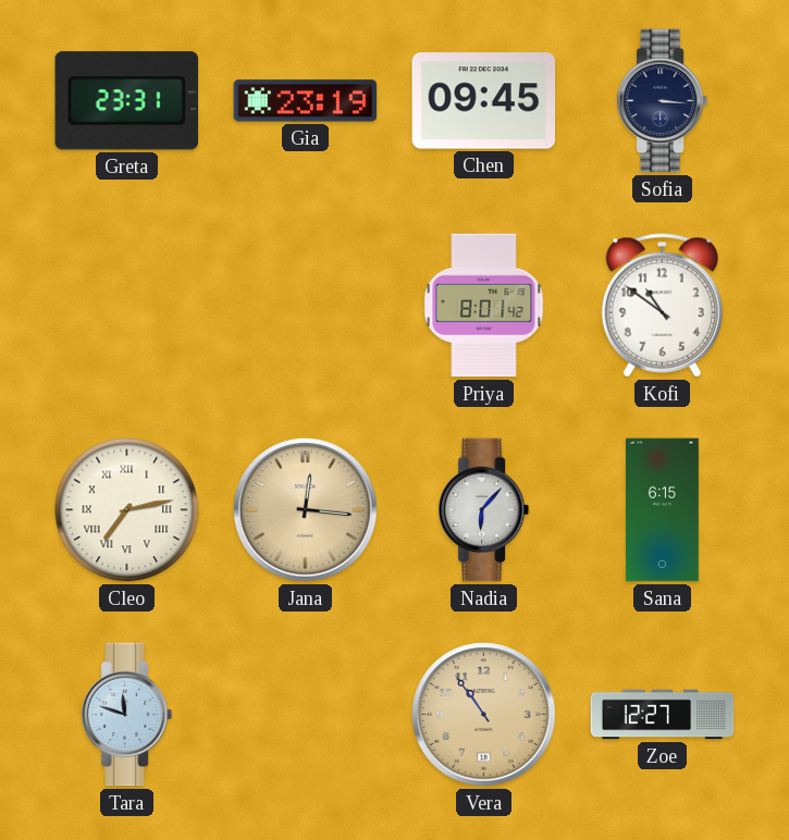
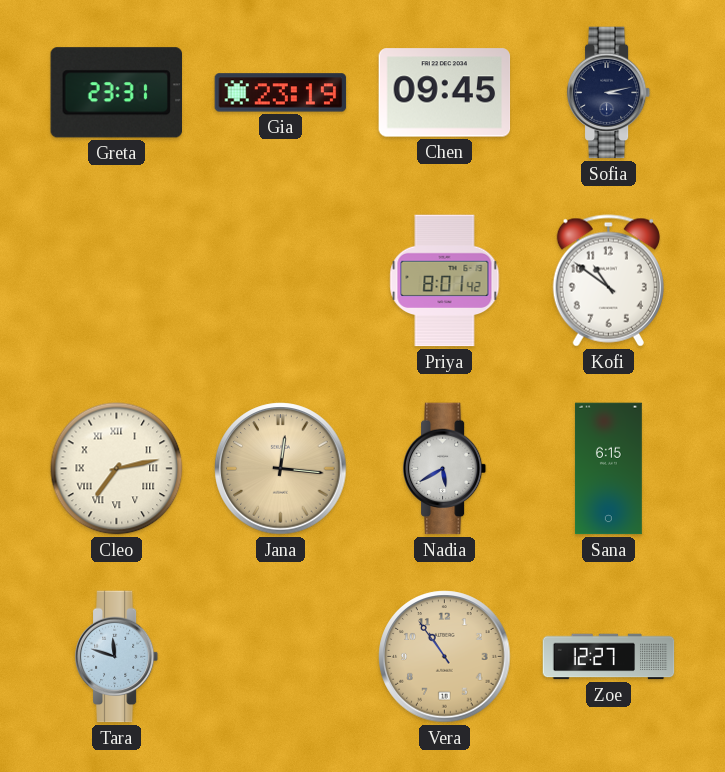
Sofia: 3:16 -> 3:13 (609, 93)
Nadia: 6:07 -> 5:40 (445, 469)
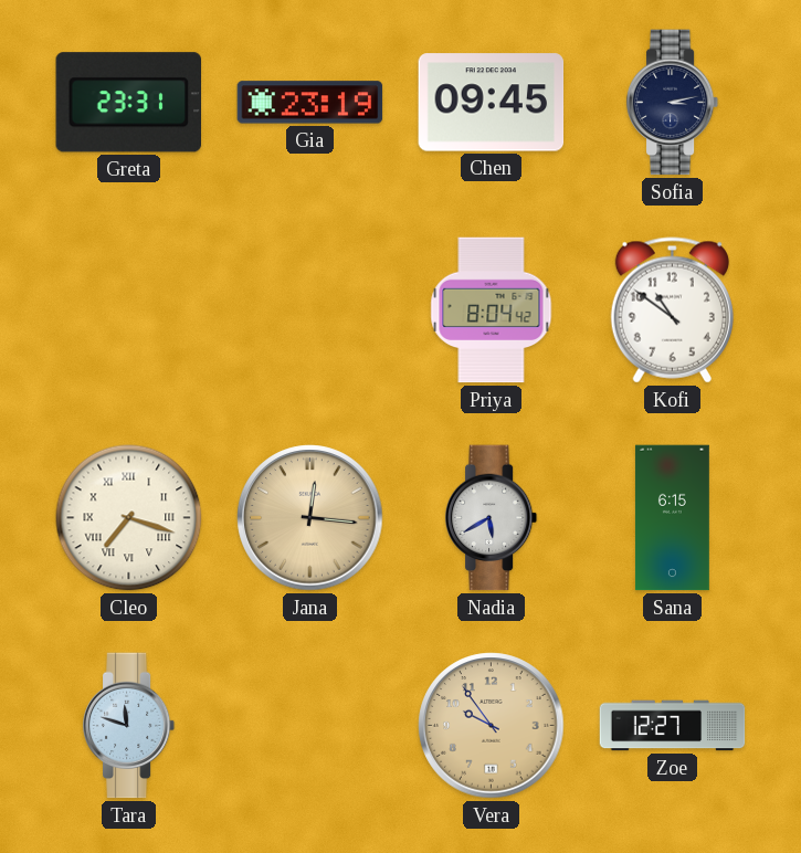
Priya: 8:01 -> 8:04 (492, 310)
Cleo: 7:13 -> 7:18 (129, 518)
Vera: 10:54 -> 9:54 (492, 726)
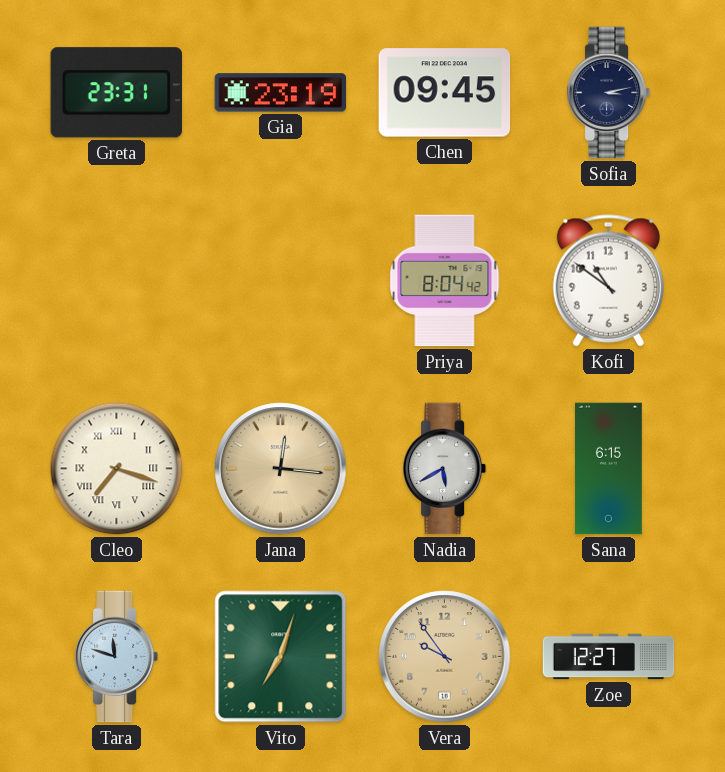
Vito: none -> 7:03 (281, 657)
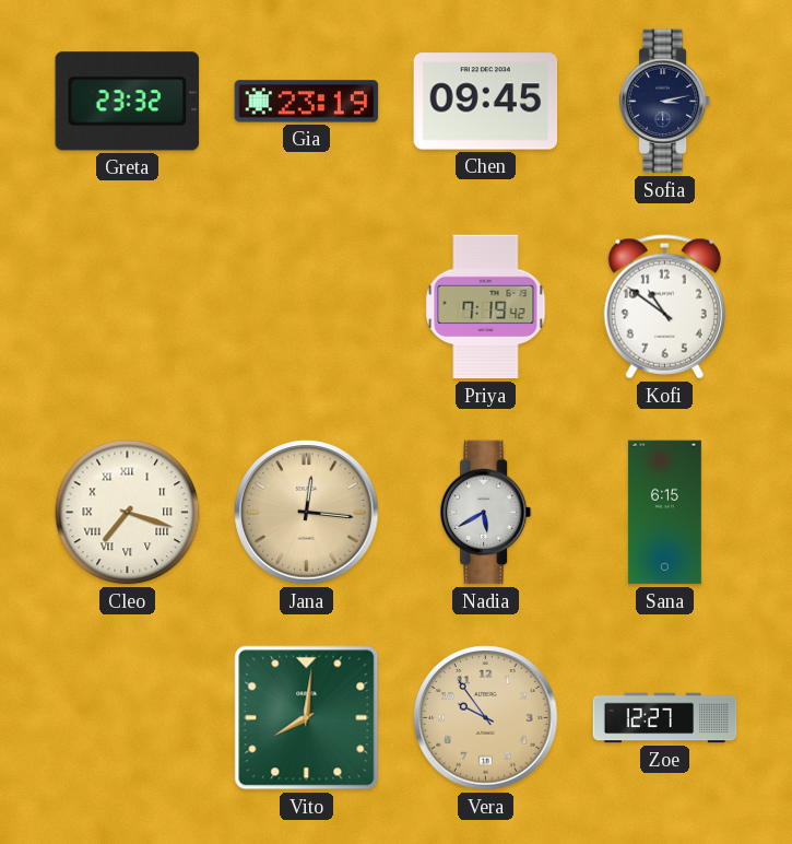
Greta: 23:31 -> 23:32 (127, 102)
Priya: 8:04 -> 7:19 (486, 307)
Tara: 11:48 -> none (117, 657)
Vito: 7:03 -> 8:01 (307, 718)
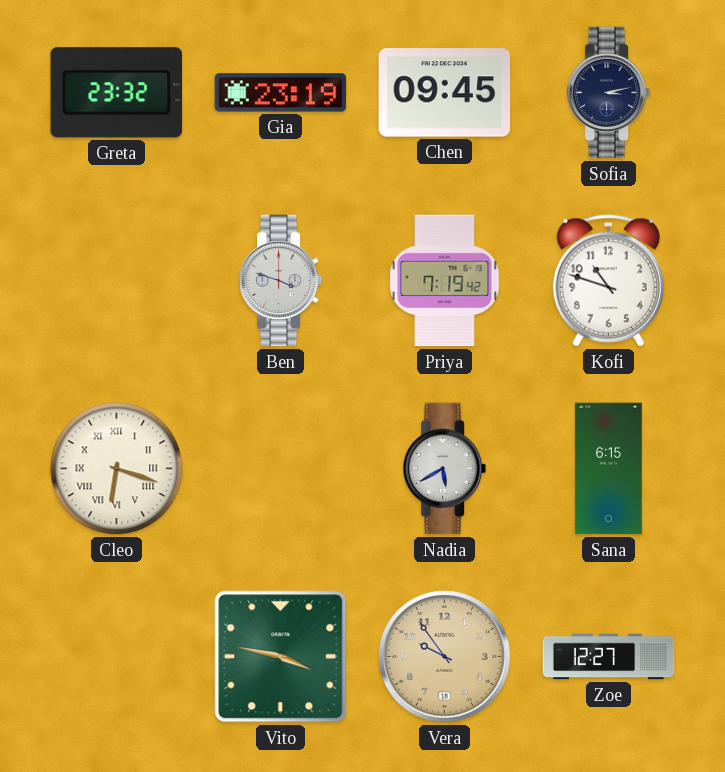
Ben: none -> 3:48 (281, 281)
Kofi: 10:51 -> 10:48 (608, 281)
Cleo: 7:18 -> 6:18 (117, 469)
Jana: 12:16 -> none (307, 513)
Vito: 8:01 -> 3:47 (281, 657)
